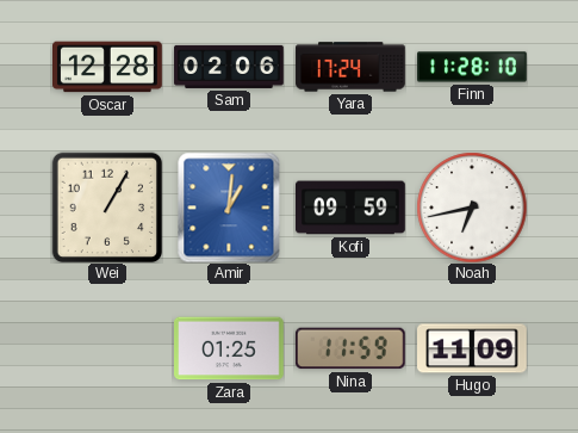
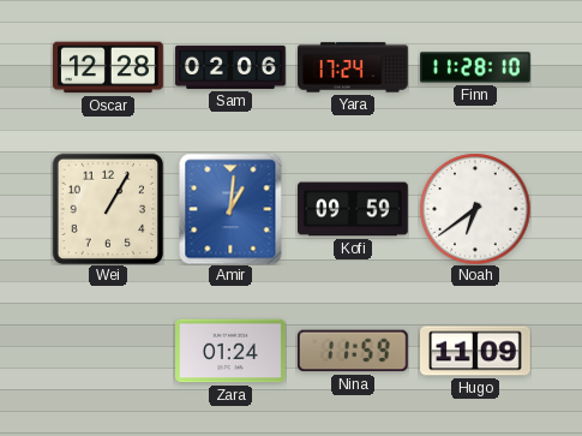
Noah: 6:43 -> 6:39 (475, 209)
Zara: 01:25 -> 01:24 (232, 351)
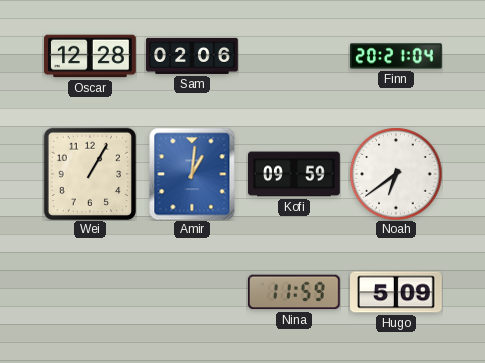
Yara: 17:24 -> none (353, 67)
Finn: 11:28 -> 20:21 (396, 56)
Zara: 01:24 -> none (232, 351)
Hugo: 11:09 -> 5:09 (397, 292)
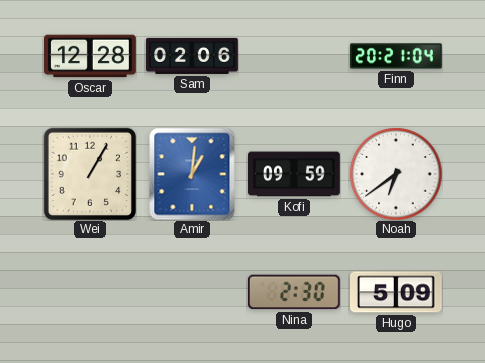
Nina: 11:59 -> 2:30 (294, 292)
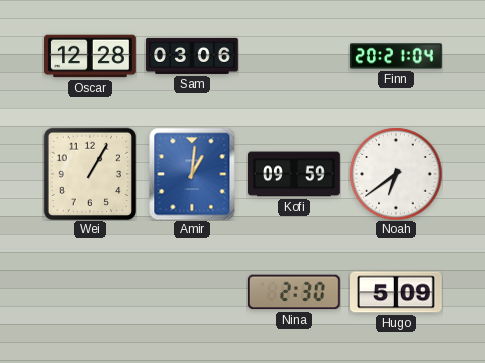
Sam: 02:06 -> 03:06 (192, 56)
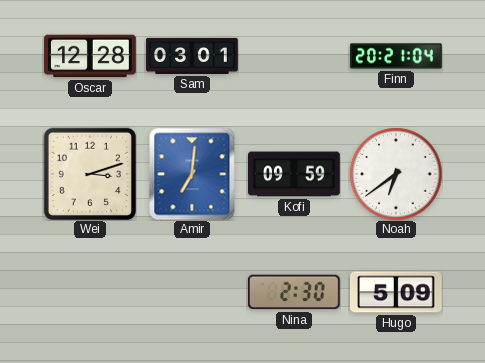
Sam: 03:06 -> 03:01 (192, 56)
Wei: 1:05 -> 3:12 (90, 174)
Amir: 1:01 -> 7:01 (192, 174)
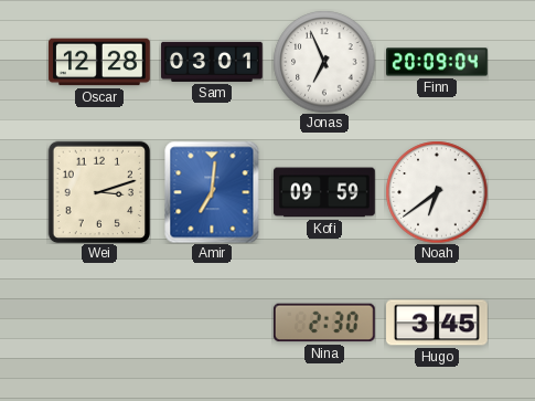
Jonas: none -> 6:56 (324, 62)
Finn: 20:21 -> 20:09 (437, 62)
Hugo: 5:09 -> 3:45 (438, 323)
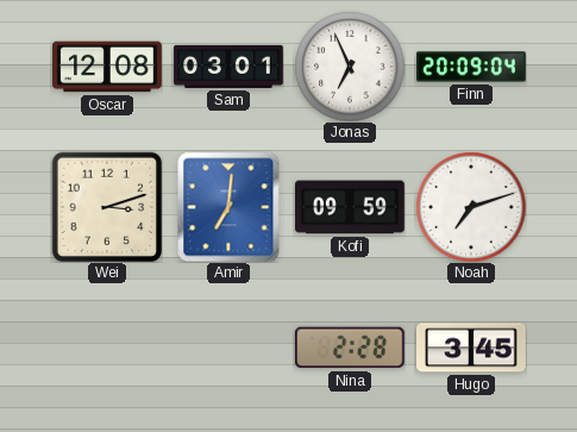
Oscar: 12:28 -> 12:08 (108, 67)
Noah: 6:39 -> 7:12 (471, 207)
Nina: 2:30 -> 2:28 (350, 348)
